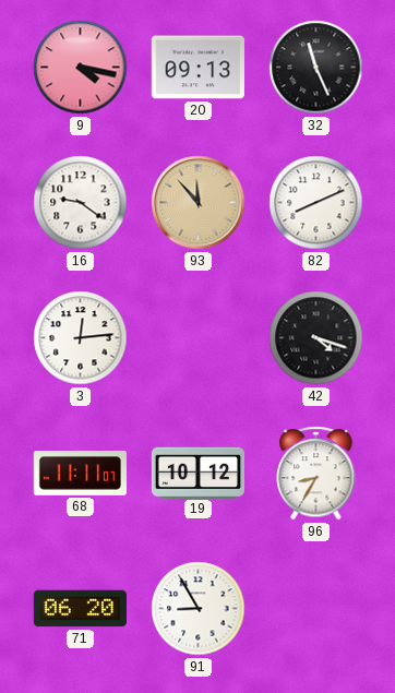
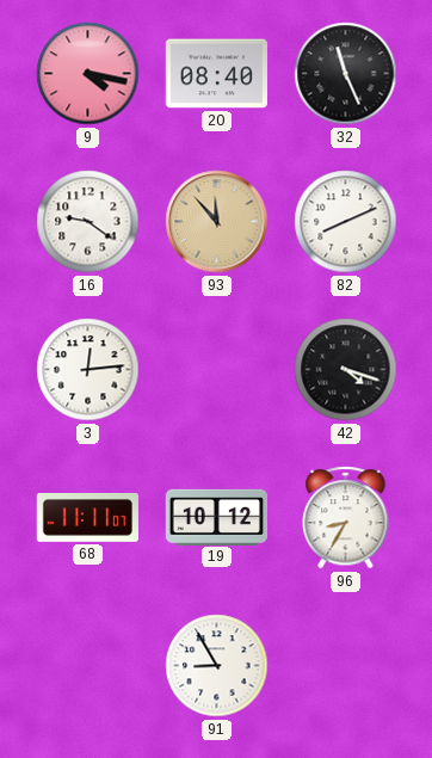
20: 09:13 -> 08:40 (216, 74)
71: 06:20 -> none (80, 609)
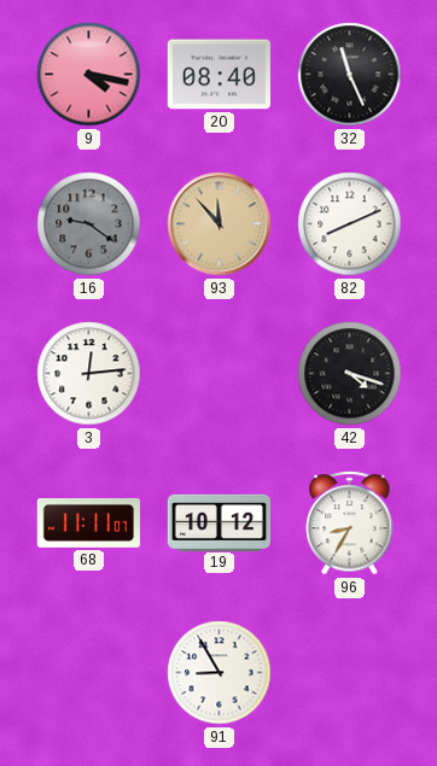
16 dial: white -> grey (89, 224)
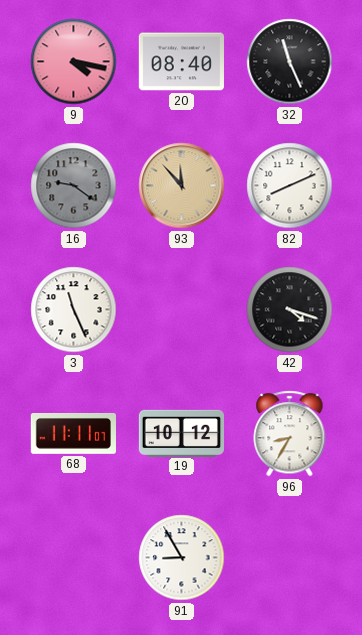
3: 12:14 -> 11:26 (74, 310)
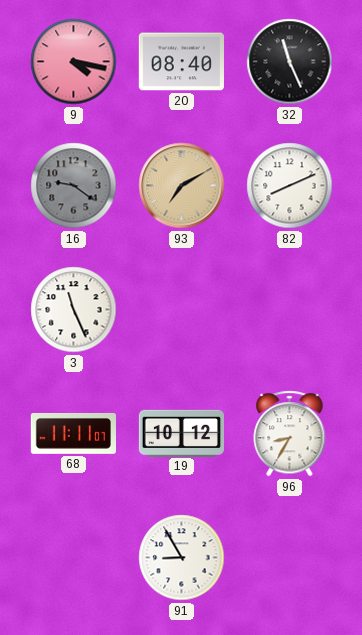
93: 11:53 -> 7:10 (182, 186)
42: 4:18 -> none (290, 310)
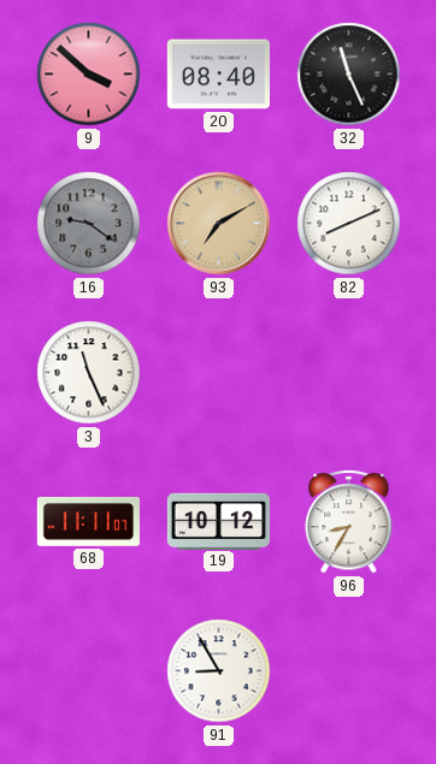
9: 4:17 -> 3:52 (89, 75)
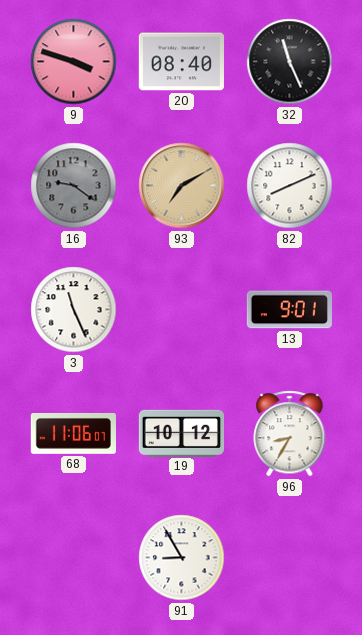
9: 3:52 -> 3:48 (74, 62)
13: none -> 9:01 (289, 310)
68: 11:11 -> 11:06 (73, 434)
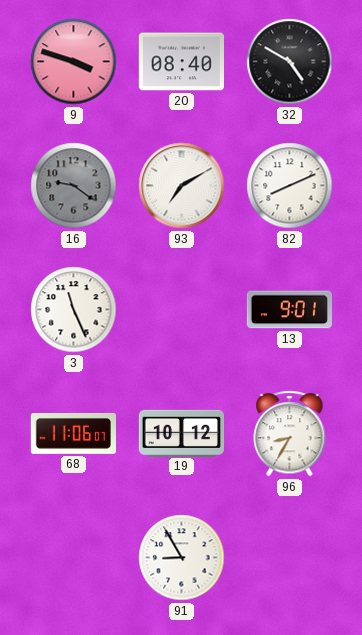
32: 11:26 -> 4:50 (290, 62)
93 dial: champagne -> white (182, 186)
